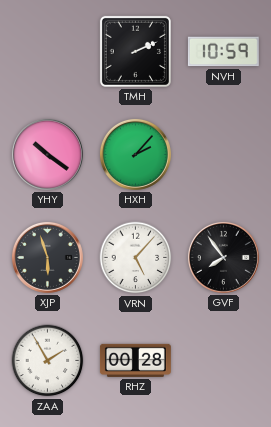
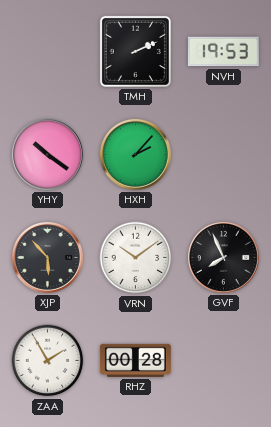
NVH: 10:59 -> 19:53 (223, 52)
XJP: 5:57 -> 5:53 (47, 257)
VRN: 5:07 -> 10:09 (136, 258)
GVF: 7:54 -> 7:56 (223, 257)
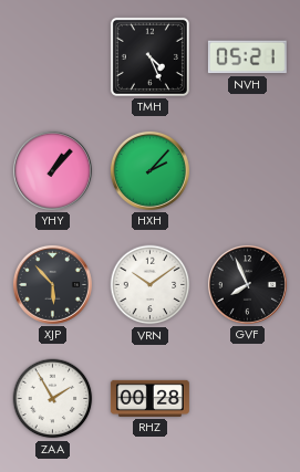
TMH: 2:11 -> 4:26 (149, 56)
NVH: 19:53 -> 05:21 (247, 57)
YHY: 10:21 -> 1:07 (52, 170)
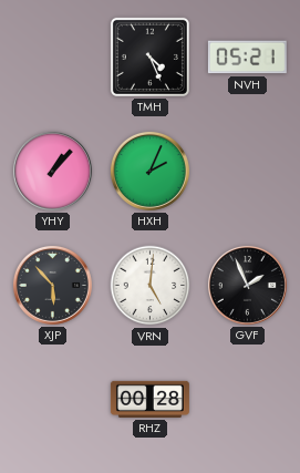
HXH: 2:07 -> 2:04 (149, 171)
VRN: 10:09 -> 5:01 (151, 286)
GVF: 7:56 -> 1:56 (247, 285)
ZAA: 1:55 -> none (53, 399)
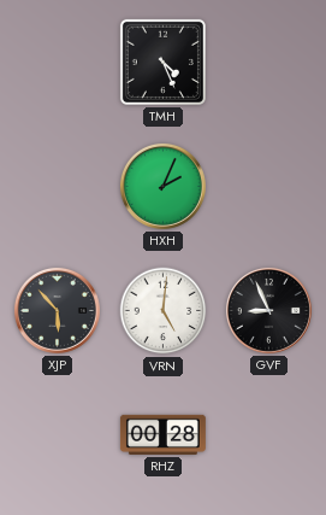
NVH: 05:21 -> none (247, 58)
YHY: 1:07 -> none (52, 171)
GVF: 1:56 -> 8:56 (268, 310)
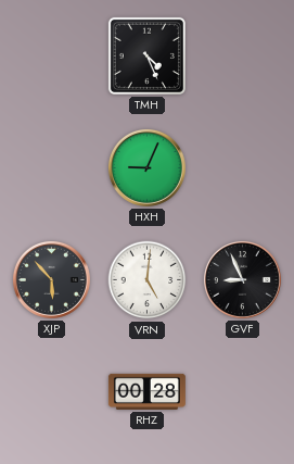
HXH: 2:04 -> 9:04 (146, 167)
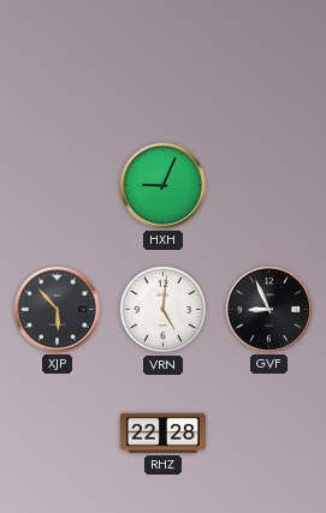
TMH: 4:26 -> none (146, 55)
RHZ: 00:28 -> 22:28 (162, 433)
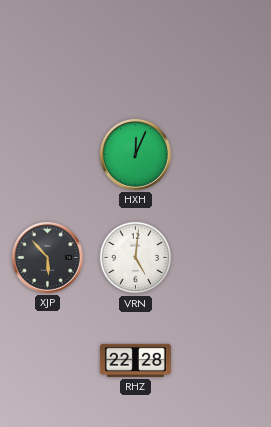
HXH: 9:04 -> 12:04 (135, 154)
GVF: 8:56 -> none (268, 309)
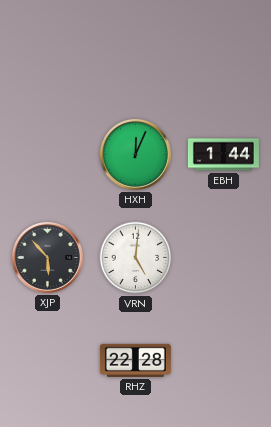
EBH: none -> 1:44 (223, 155)
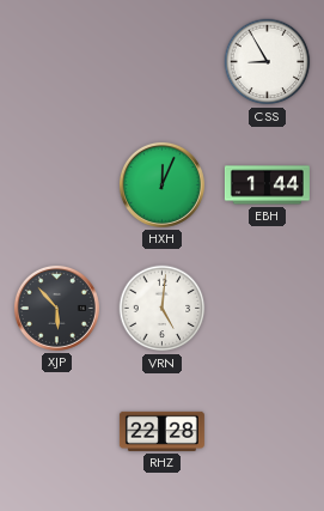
CSS: none -> 8:55 (268, 62)
